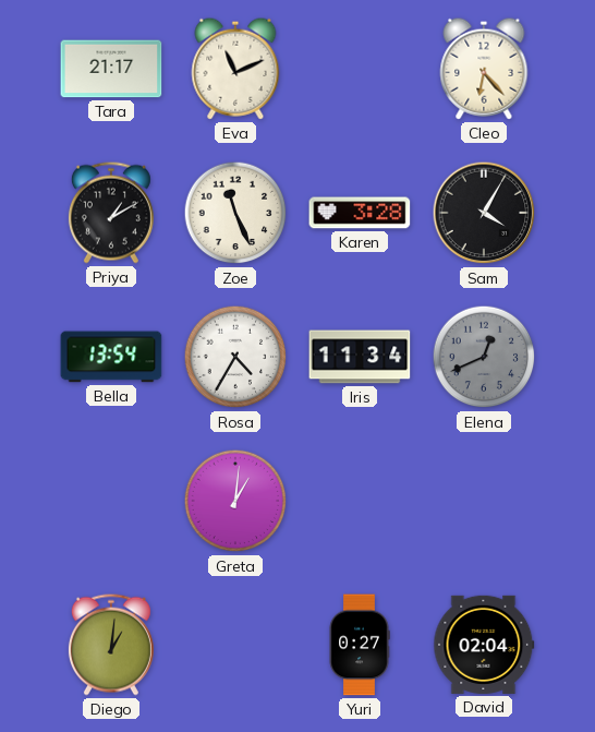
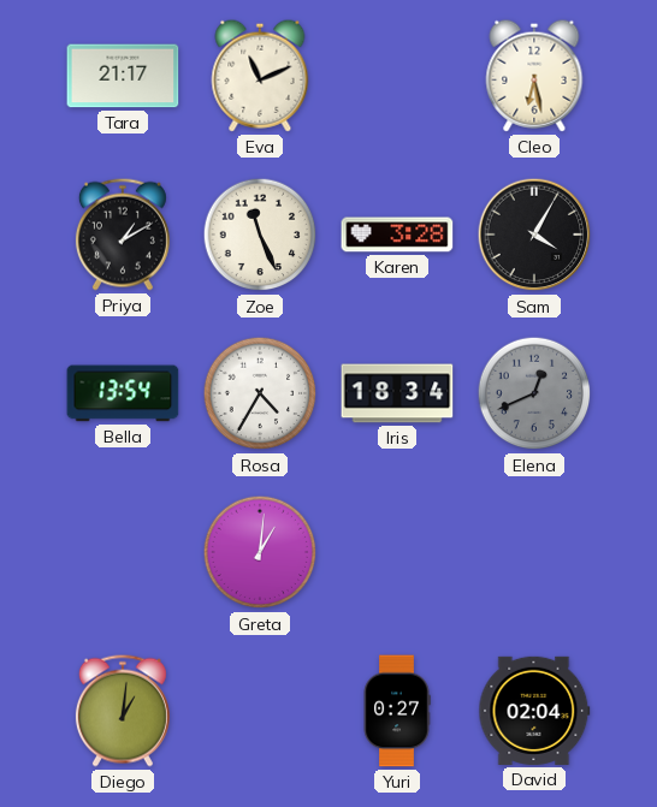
Cleo: 6:23 -> 6:28 (534, 76)
Iris: 11:34 -> 18:34 (397, 393)
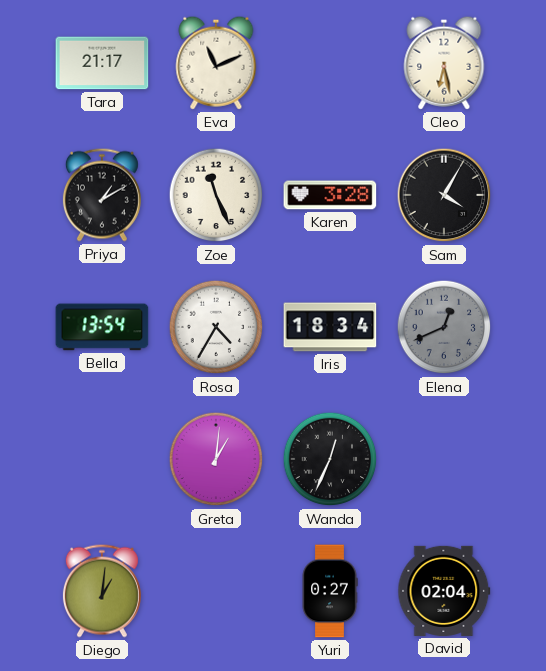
Wanda: none -> 12:34 (330, 459)
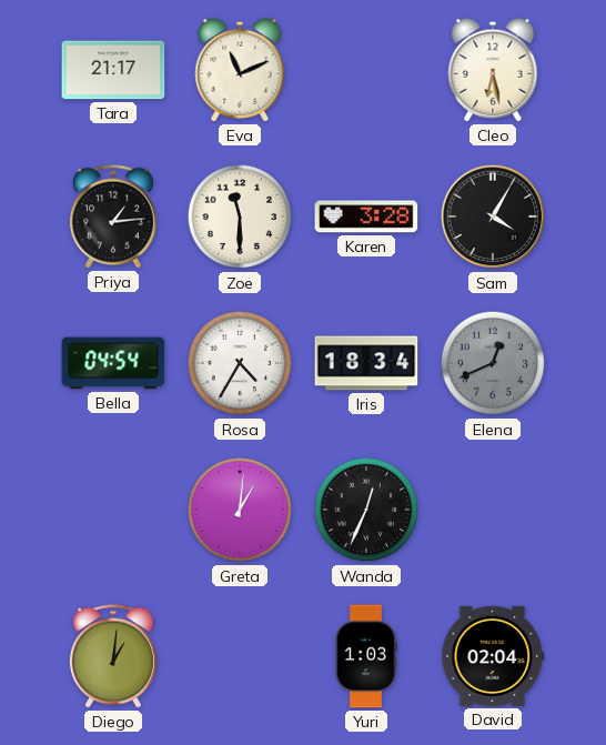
Priya: 1:10 -> 1:14 (113, 217)
Zoe: 11:26 -> 11:30 (240, 217)
Bella: 13:54 -> 04:54 (113, 363)
Yuri: 0:27 -> 1:03 (366, 656)
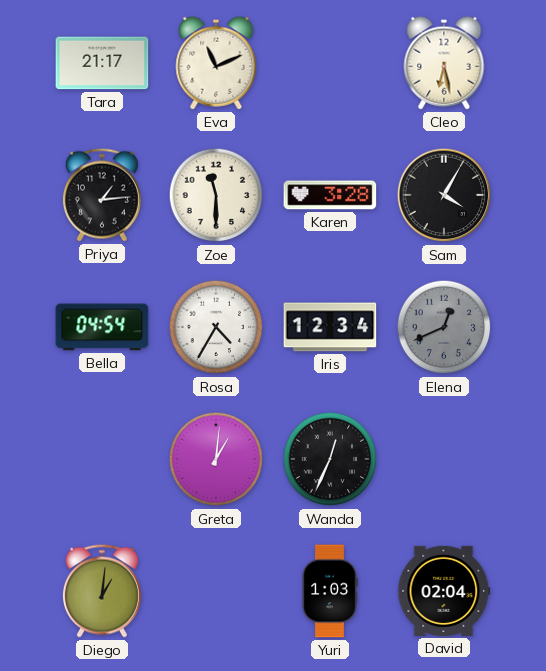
Iris: 18:34 -> 12:34 (330, 327)
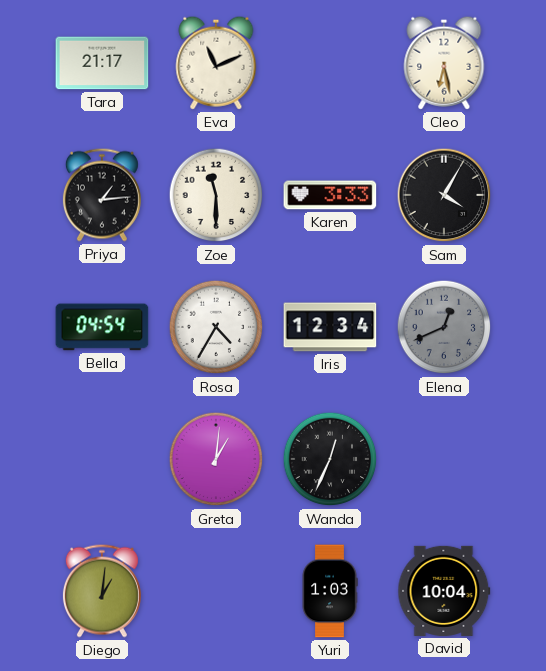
Karen: 3:28 -> 3:33 (330, 195)
David: 02:04 -> 10:04 (444, 591)
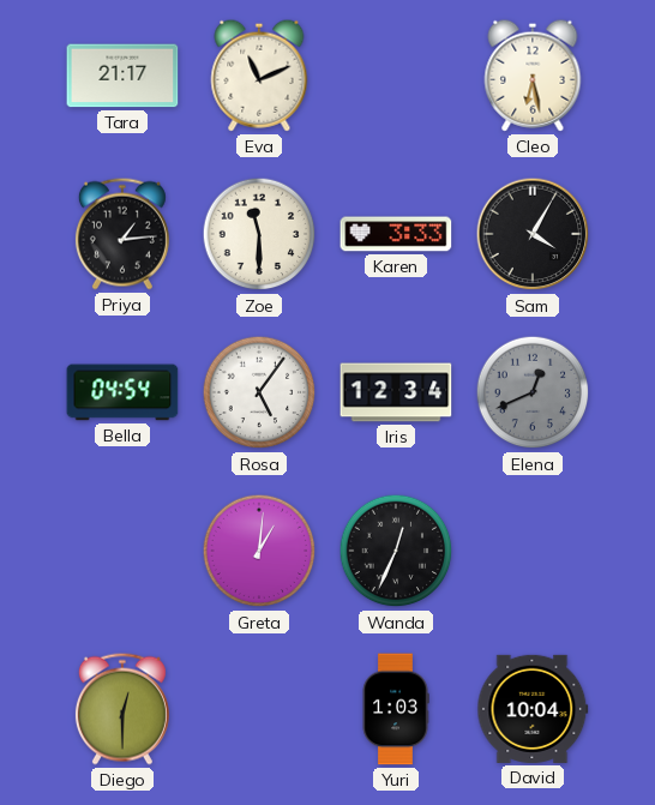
Rosa: 4:35 -> 5:06 (259, 392)
Diego: 1:01 -> 12:30 (122, 709)
